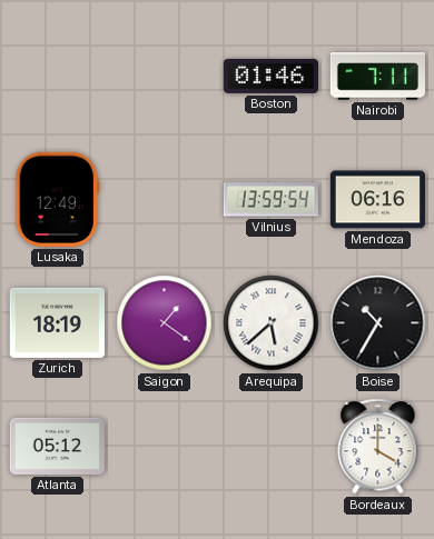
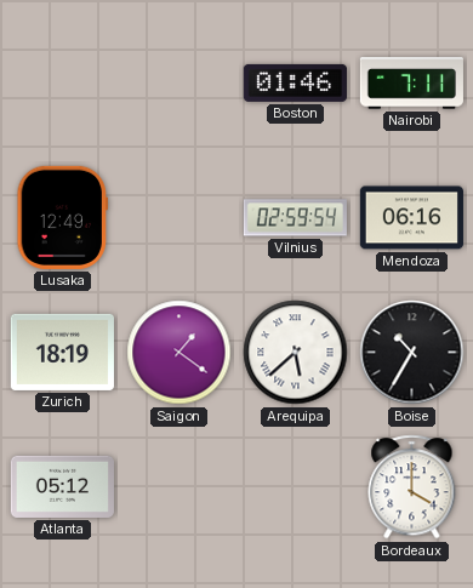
Vilnius: 13:59 -> 02:59 (295, 218)
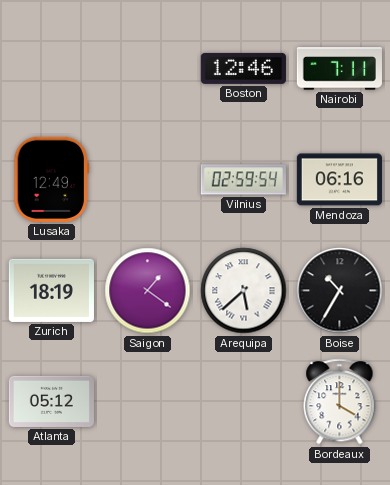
Boston: 01:46 -> 12:46 (243, 68)
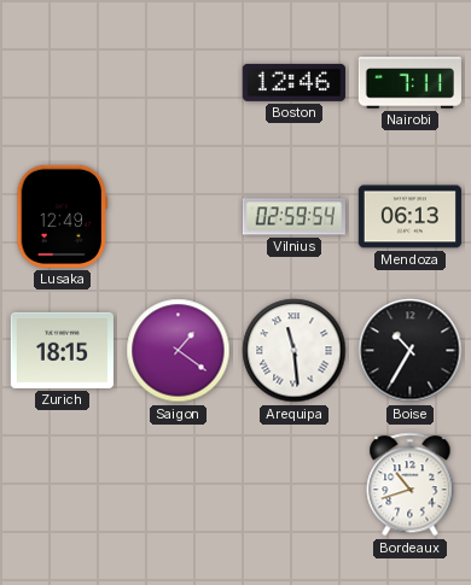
Mendoza: 06:16 -> 06:13 (409, 217)
Zurich: 18:19 -> 18:15 (62, 350)
Arequipa: 5:38 -> 11:29 (295, 351)
Atlanta: 05:12 -> none (51, 401)
Bordeaux: 4:00 -> 10:42 (411, 485)
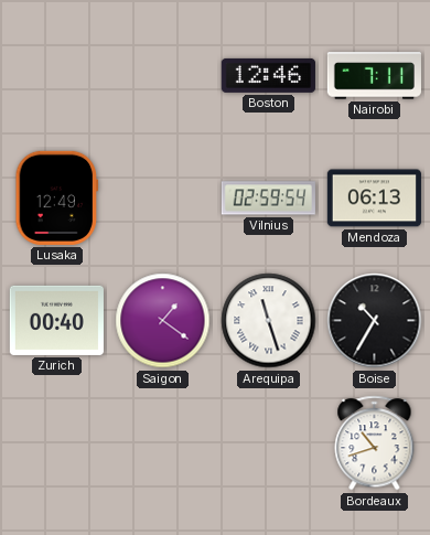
Zurich: 18:15 -> 00:40 (56, 320)
Arequipa: 11:29 -> 11:27 (269, 321)
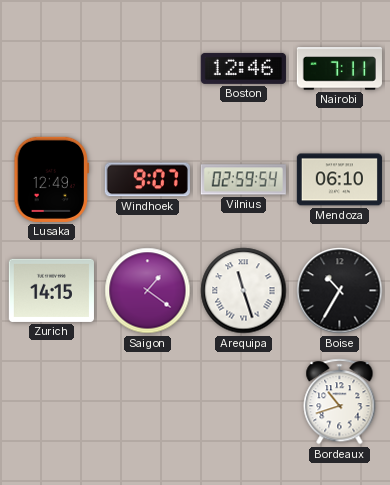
Windhoek: none -> 9:07 (147, 180)
Mendoza: 06:13 -> 06:10 (339, 180)
Zurich: 00:40 -> 14:15 (51, 290)
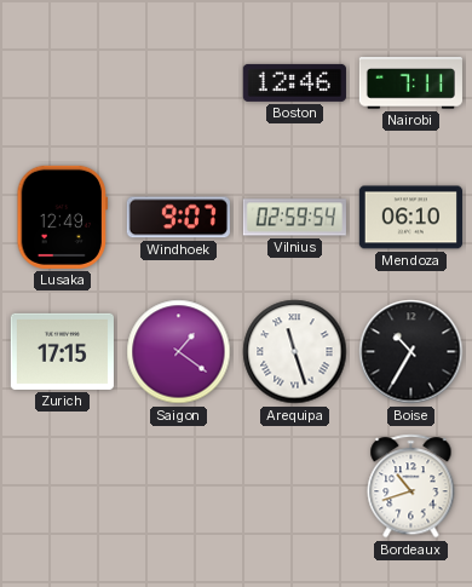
Zurich: 14:15 -> 17:15 (62, 351)
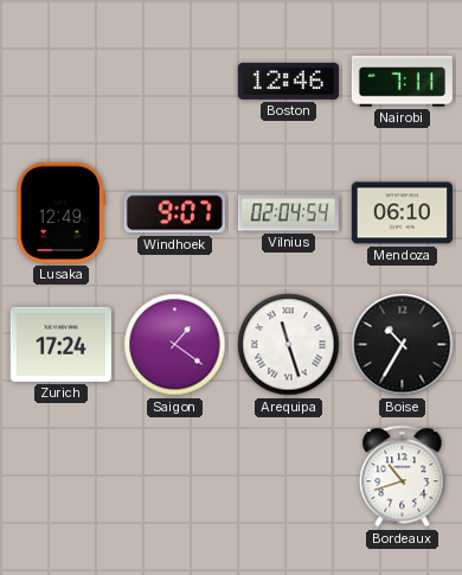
Vilnius: 02:59 -> 02:04 (288, 213)
Zurich: 17:15 -> 17:24 (60, 344)
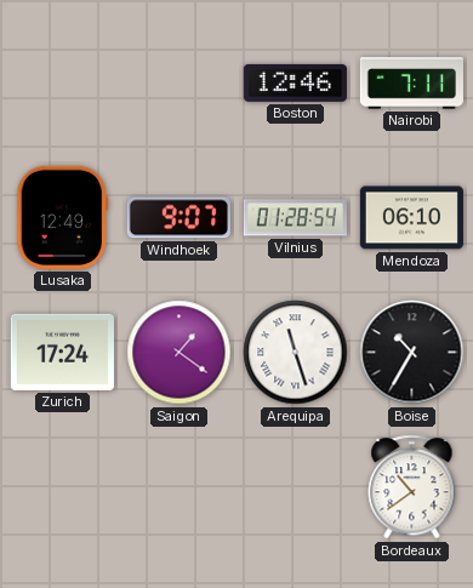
Vilnius: 02:04 -> 01:28 (295, 218)
Bordeaux: 10:42 -> 10:39 (412, 487)
